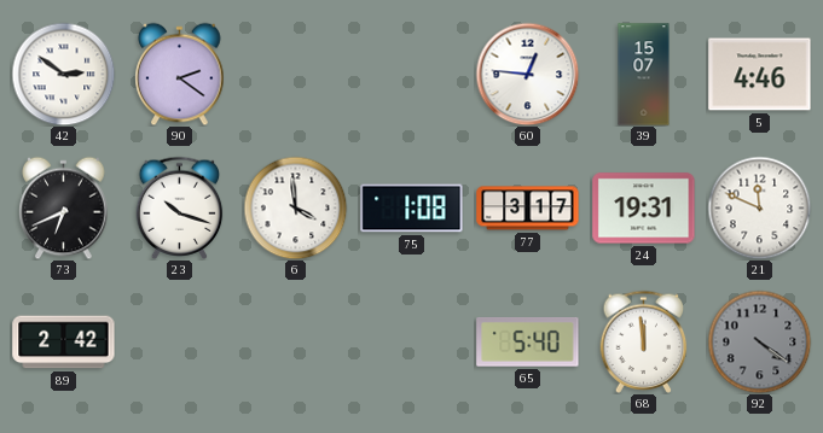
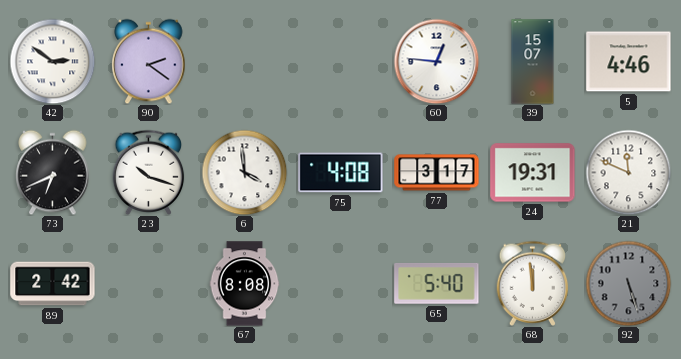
75: 1:08 -> 4:08 (341, 173)
67: none -> 8:08 (245, 284)
92: 4:21 -> 5:27 (628, 283)
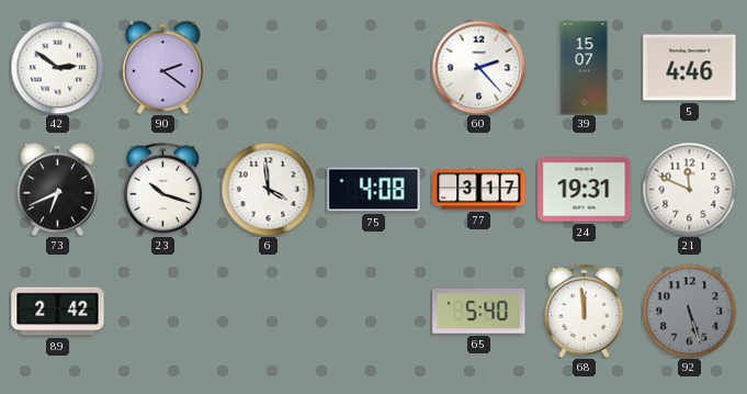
60: 12:46 -> 2:23 (478, 67)
67: 8:08 -> none (245, 284)
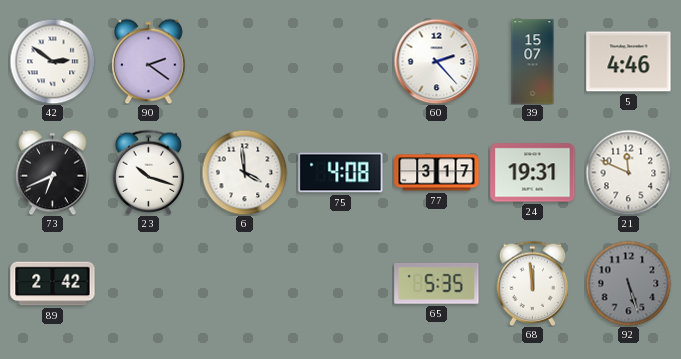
65: 5:40 -> 5:35 (437, 284)
